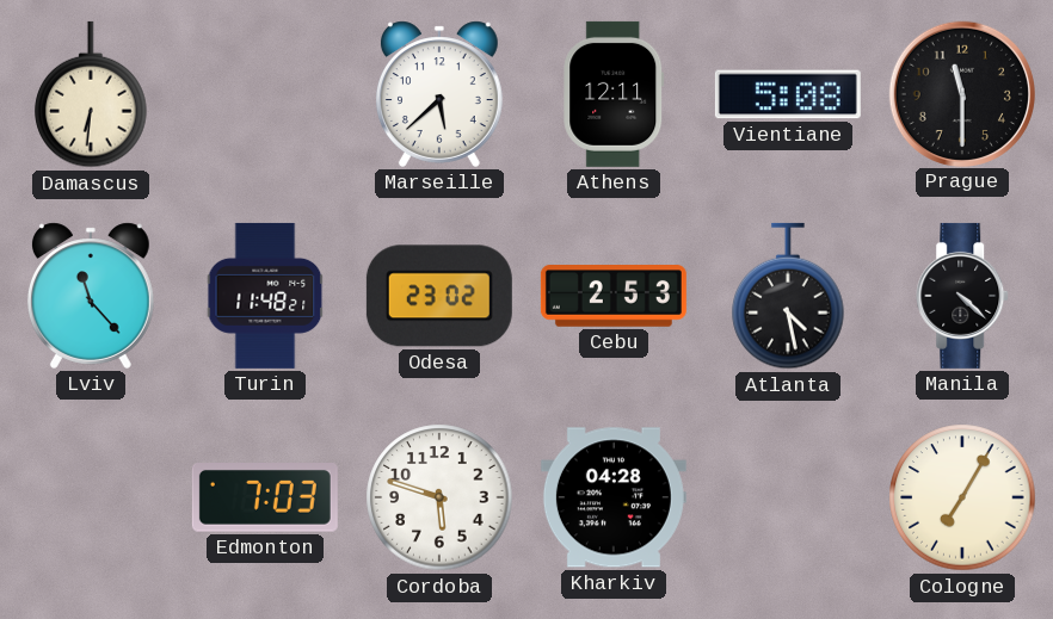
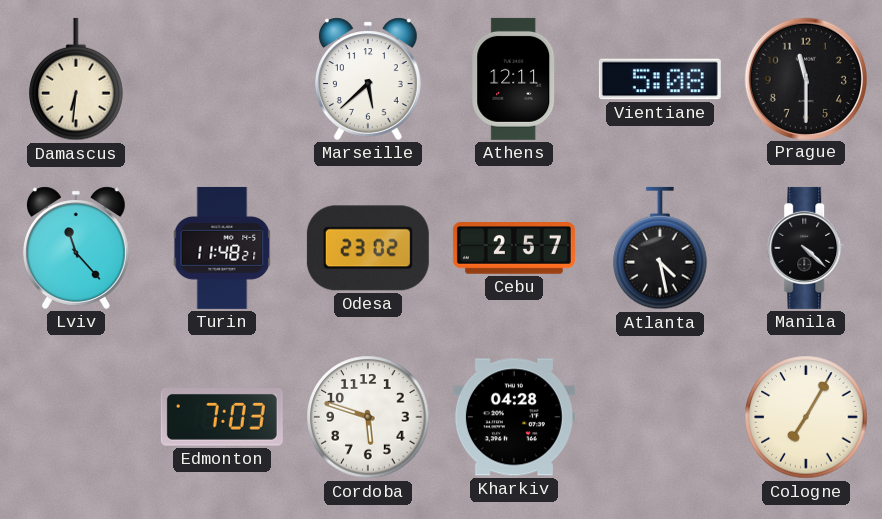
Cebu: 2:53 -> 2:57 (514, 249)
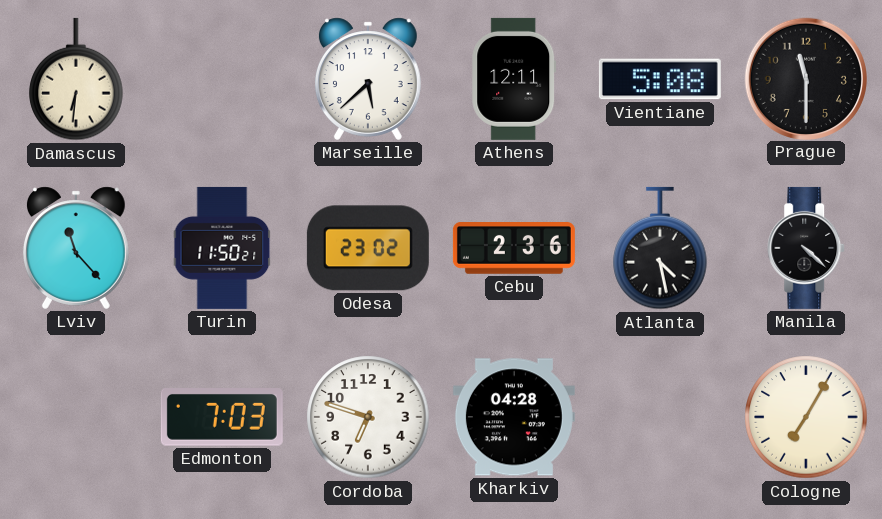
Turin: 11:48 -> 11:50 (222, 248)
Cebu: 2:57 -> 2:36 (514, 249)
Cordoba: 5:48 -> 6:48 (368, 417)
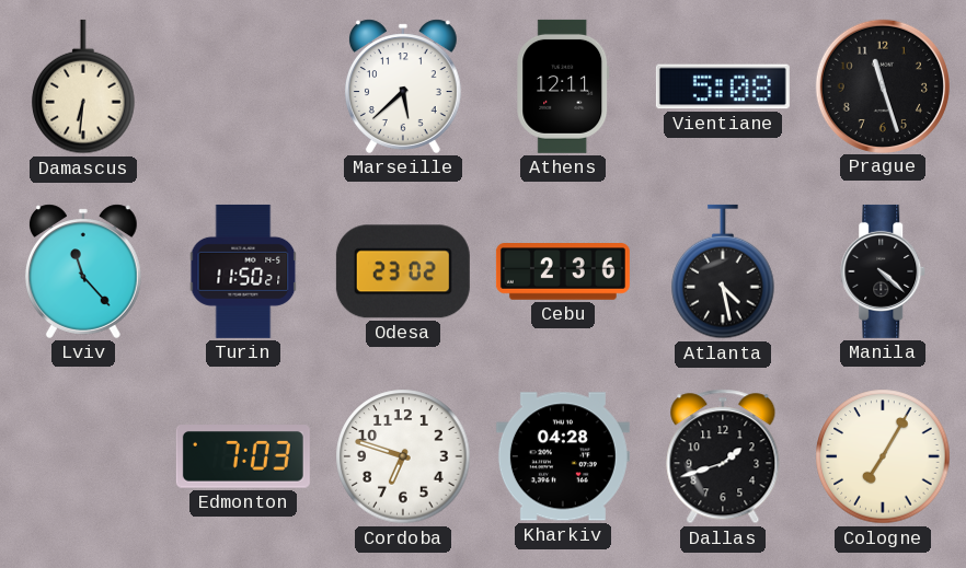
Prague: 11:30 -> 11:27 (882, 85)
Dallas: none -> 1:42 (723, 456)
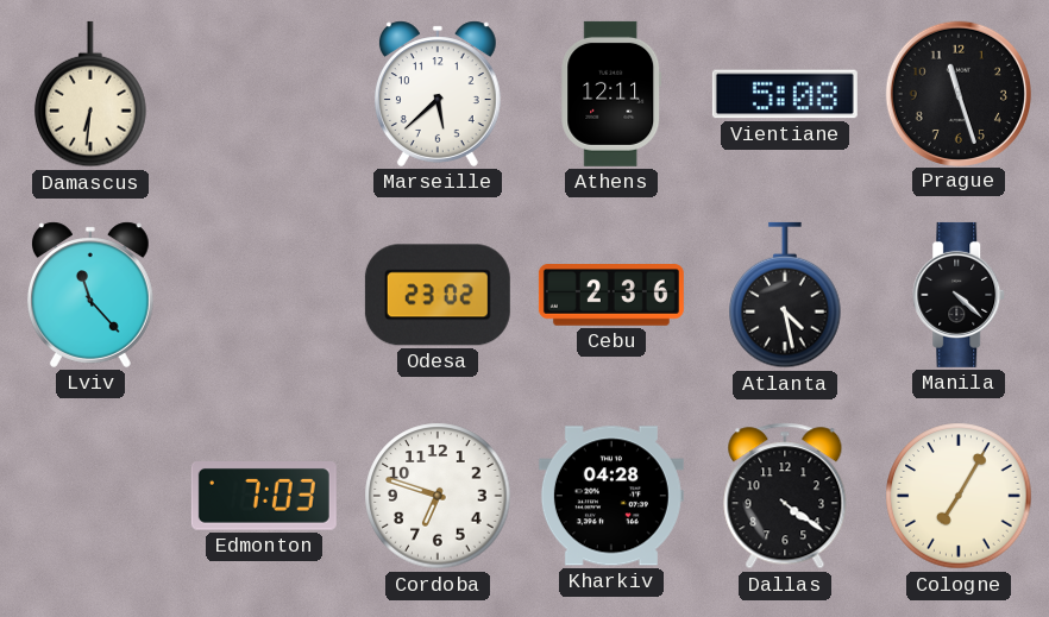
Turin: 11:50 -> none (243, 271)
Dallas: 1:42 -> 4:21 (785, 496)
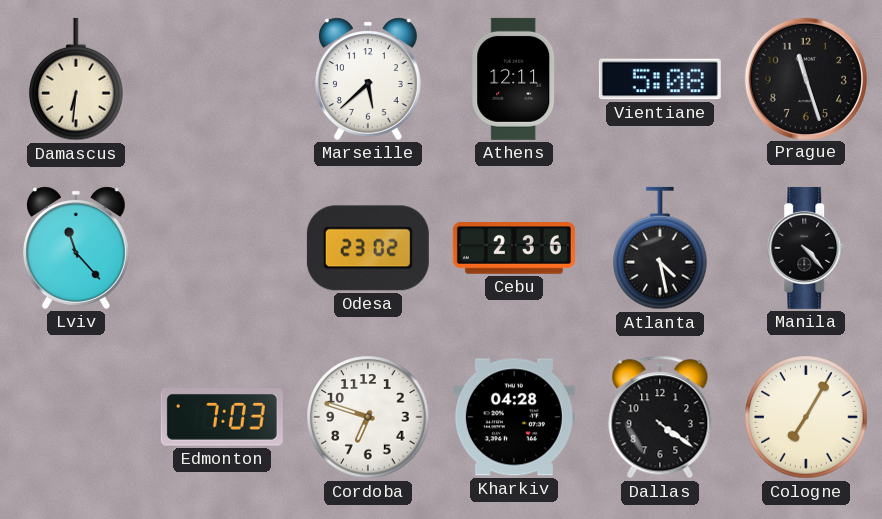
Manila: 4:22 -> 4:23 (807, 248)
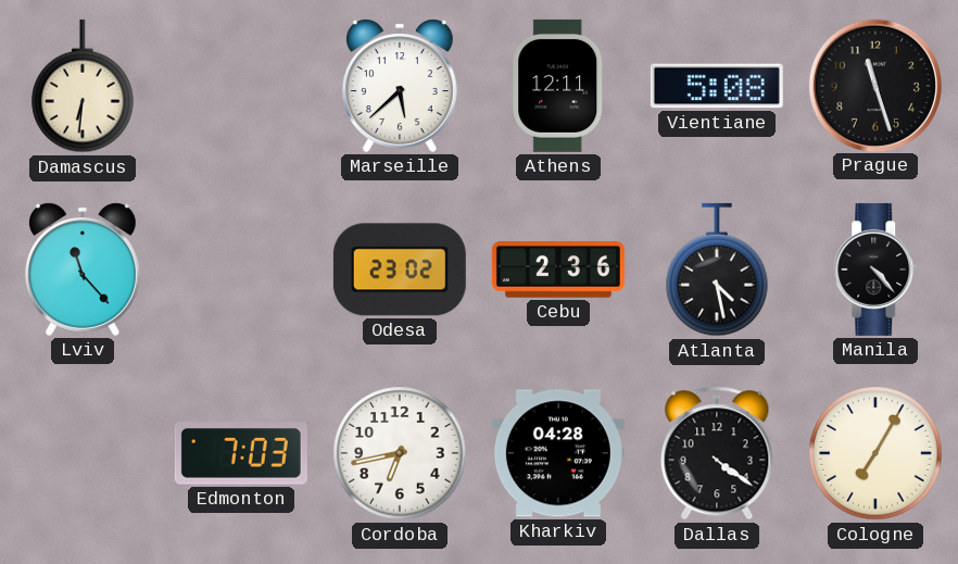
Cordoba: 6:48 -> 6:43 (400, 453)
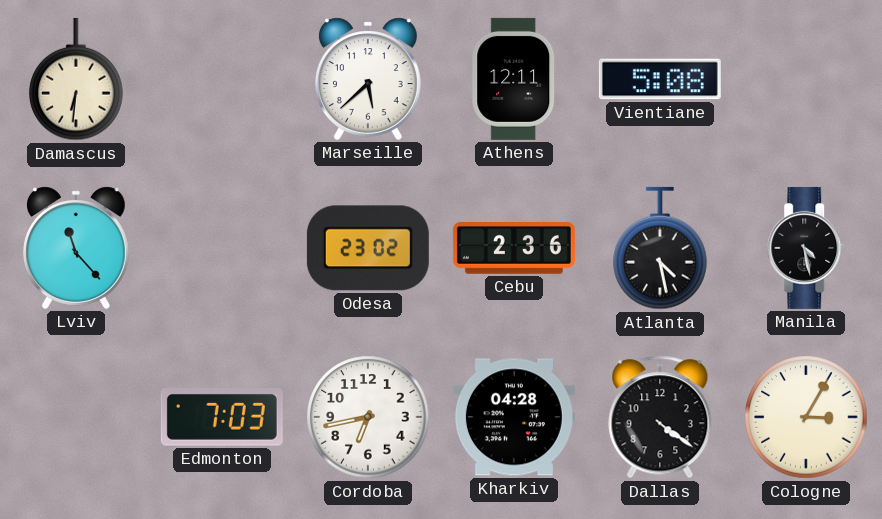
Prague: 11:27 -> none (874, 85)
Manila: 4:23 -> 4:28 (807, 248)
Cologne: 7:05 -> 3:05 (806, 417)
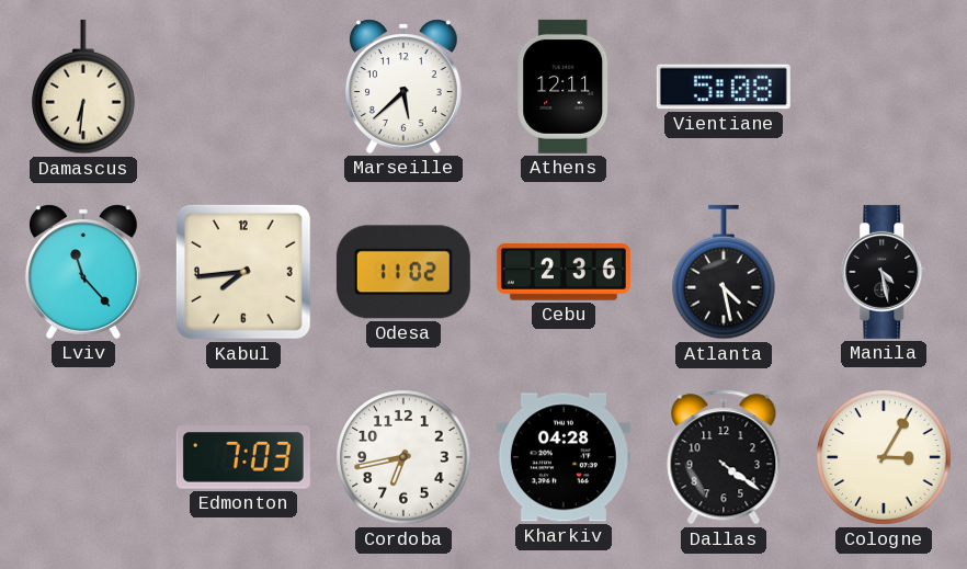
Kabul: none -> 7:44 (243, 272)
Odesa: 23:02 -> 11:02 (403, 272)
